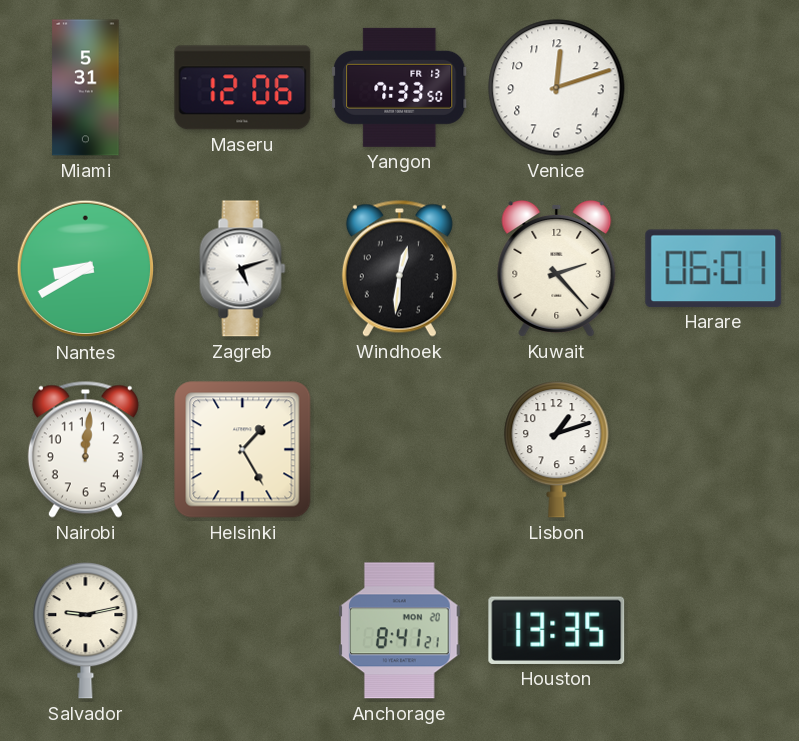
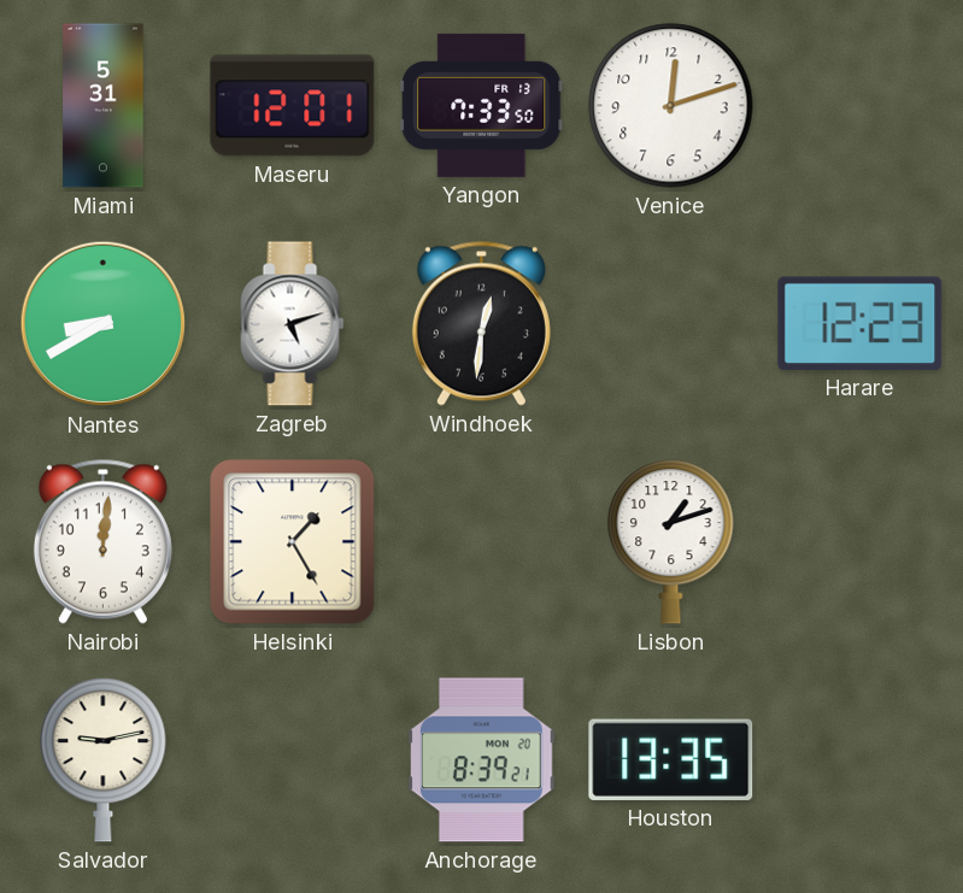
Maseru: 12:06 -> 12:01 (293, 106)
Kuwait: 2:23 -> none (557, 269)
Harare: 06:01 -> 12:23 (861, 323)
Anchorage: 8:41 -> 8:39 (482, 760)
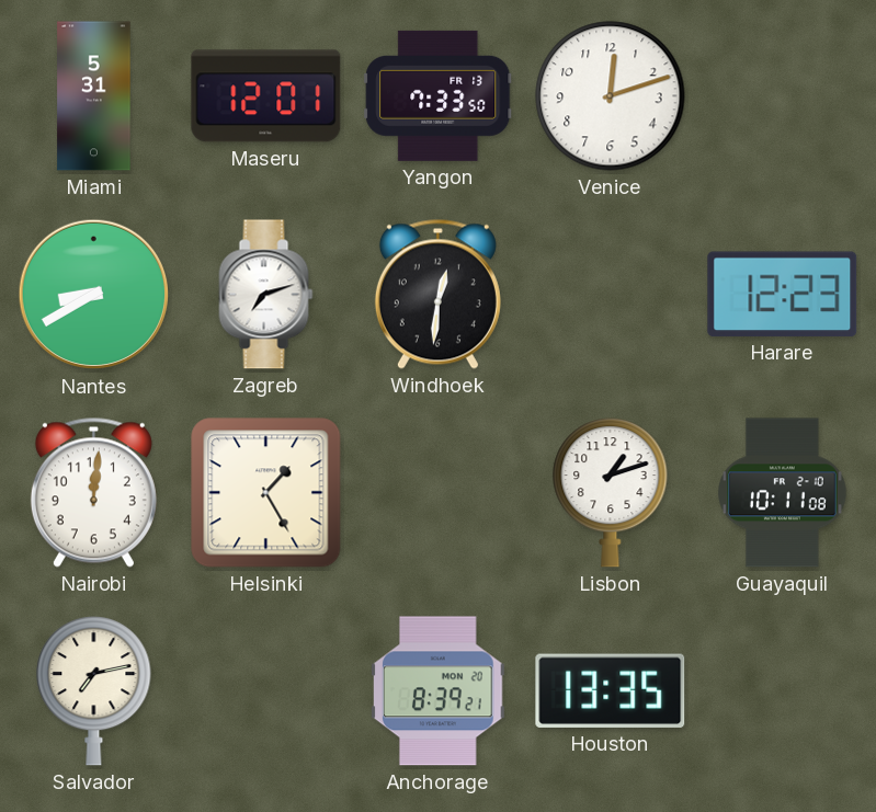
Zagreb: 5:12 -> 7:12 (266, 295)
Guayaquil: none -> 10:11 (783, 493)
Salvador: 9:13 -> 7:13 (94, 691)
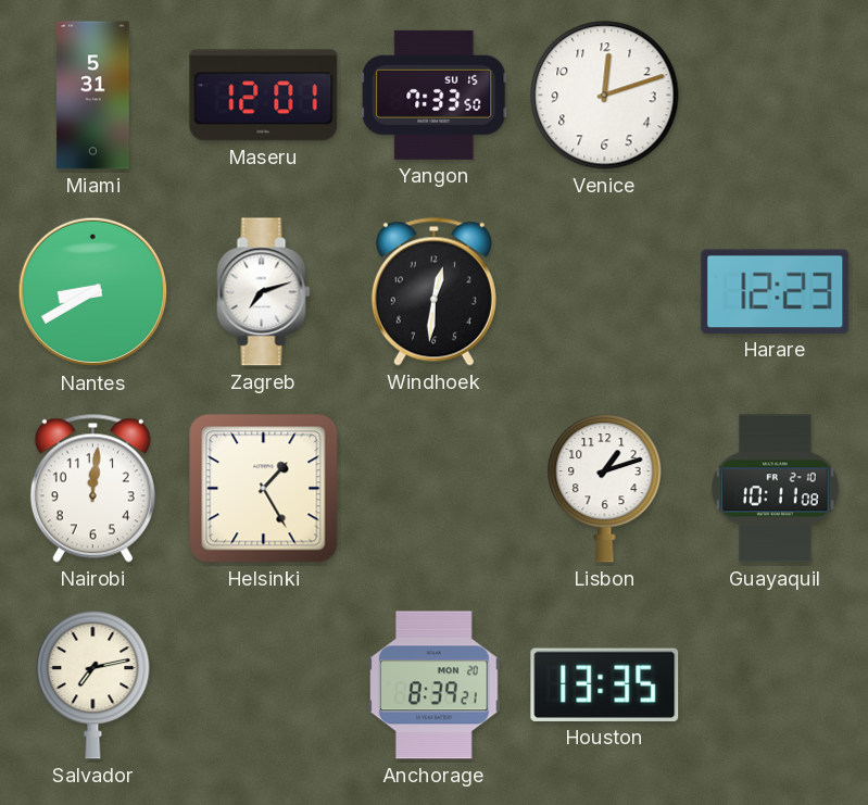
Yangon date: FR 13 -> SU 15 (435, 95)
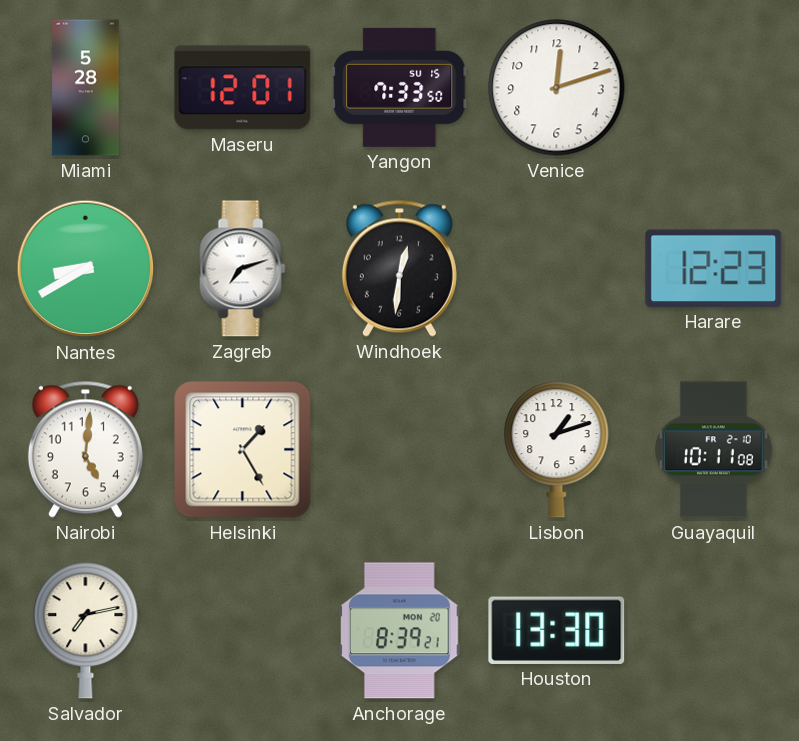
Miami: 5:31 -> 5:28 (86, 88)
Nairobi: 12:01 -> 5:01 (85, 449)
Houston: 13:35 -> 13:30 (557, 630)
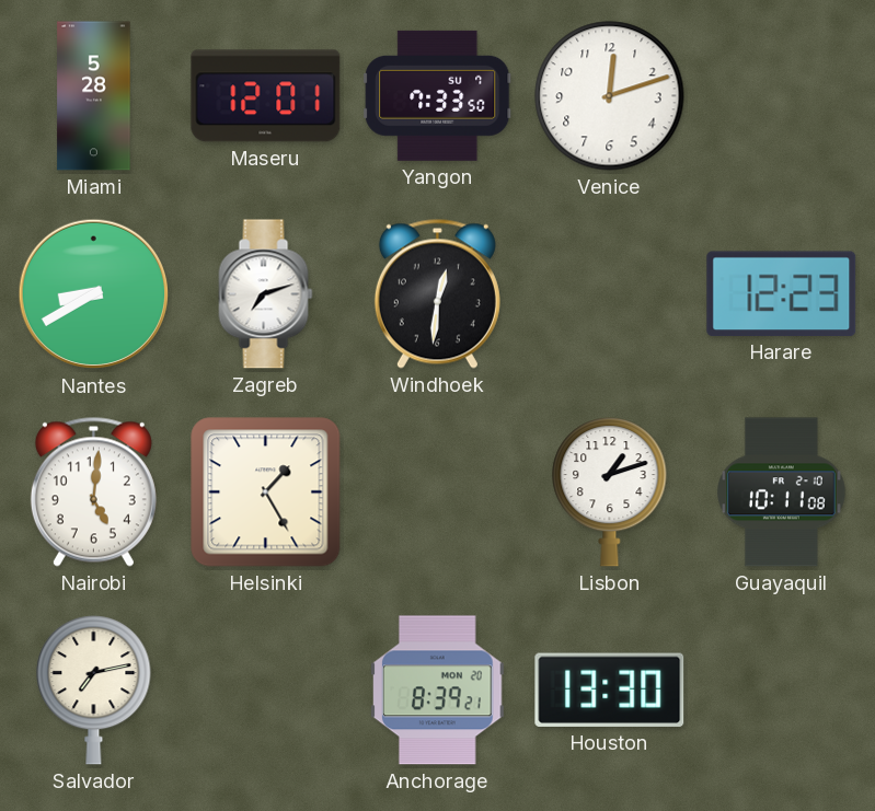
Yangon date: SU 15 -> SU 7 (438, 95)
